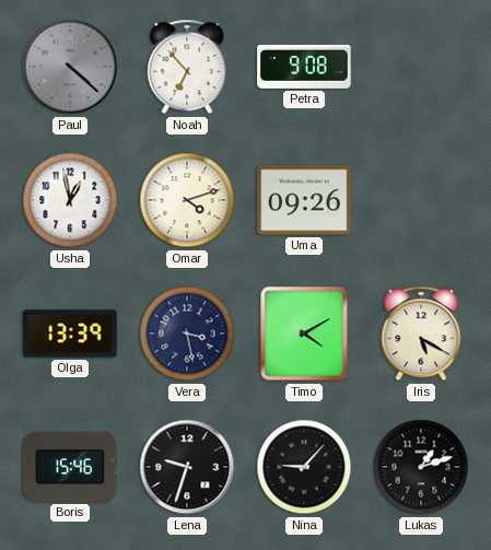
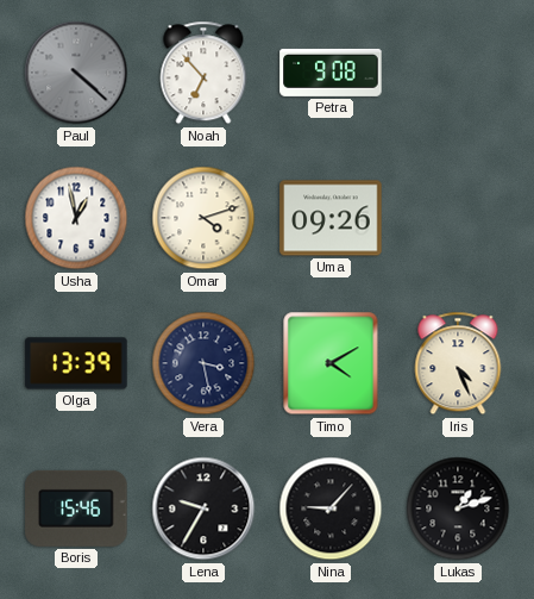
Iris: 5:20 -> 4:26 (458, 363)
Lena: 9:33 -> 9:35 (203, 508)
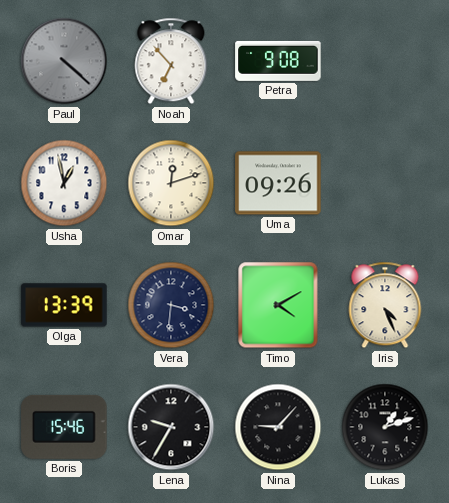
Omar: 4:12 -> 12:12 (171, 183)
Vera: 3:28 -> 3:31 (171, 305)
